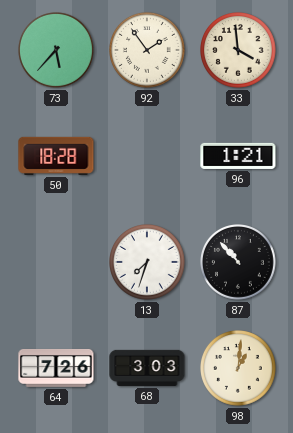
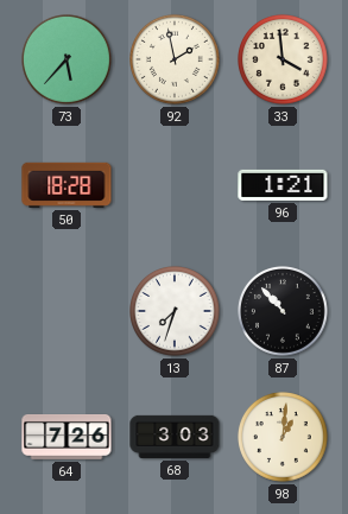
92: 1:54 -> 1:58 (176, 61)
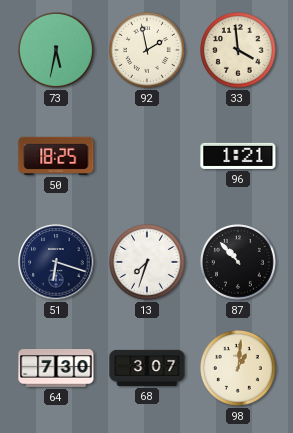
73: 5:37 -> 5:32 (57, 51)
50: 18:28 -> 18:25 (56, 156)
51: none -> 6:18 (56, 262)
64: 7:26 -> 7:30 (56, 369)
68: 3:03 -> 3:07 (147, 368)
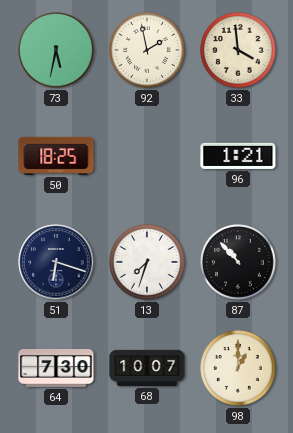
68: 3:07 -> 10:07 (147, 368)
98: 1:01 -> 1:00 (239, 369)
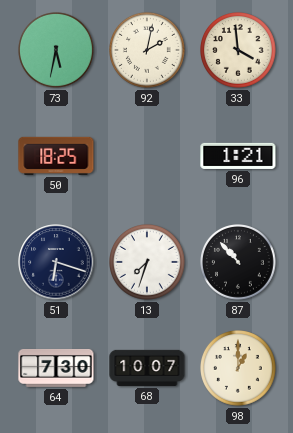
92: 1:58 -> 2:02 (148, 51)
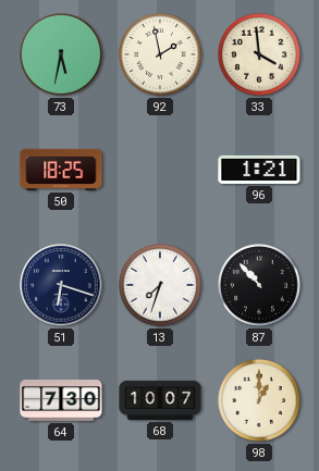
92: 2:02 -> 1:58 (161, 55)
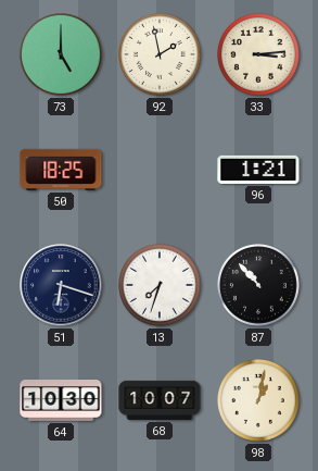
73: 5:32 -> 5:00 (62, 55)
33: 3:59 -> 3:14 (259, 55)
64: 7:30 -> 10:30 (61, 401)
98: 1:00 -> 1:02 (259, 401)
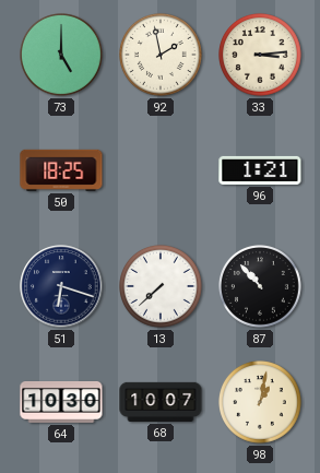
13: 7:33 -> 7:38 (162, 287)
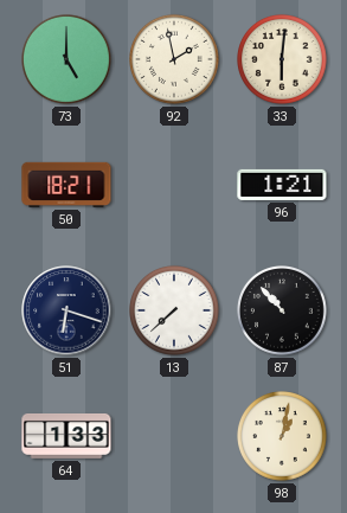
33: 3:14 -> 6:01 (283, 60)
50: 18:25 -> 18:21 (66, 185)
64: 10:30 -> 1:33 (66, 437)
68: 10:07 -> none (161, 402)
